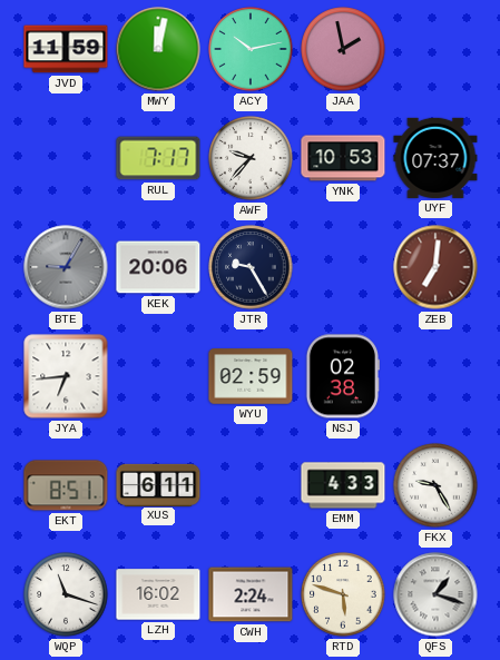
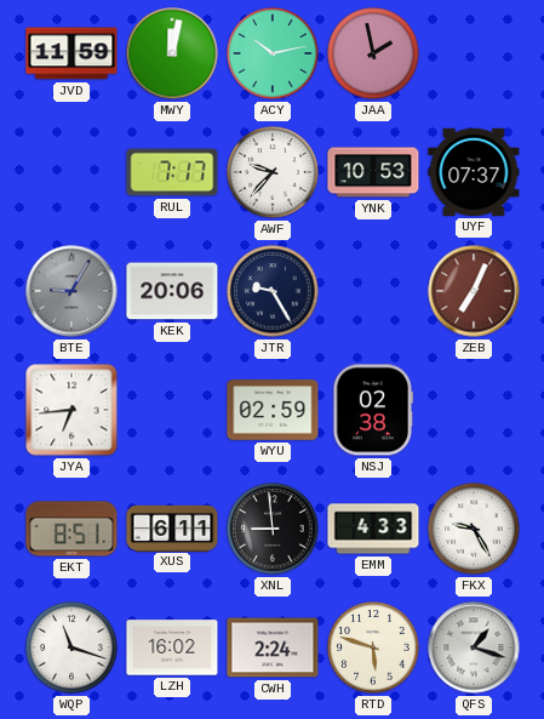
ZEB: 7:01 -> 7:04 (474, 291)
XNL: none -> 8:59 (273, 529)
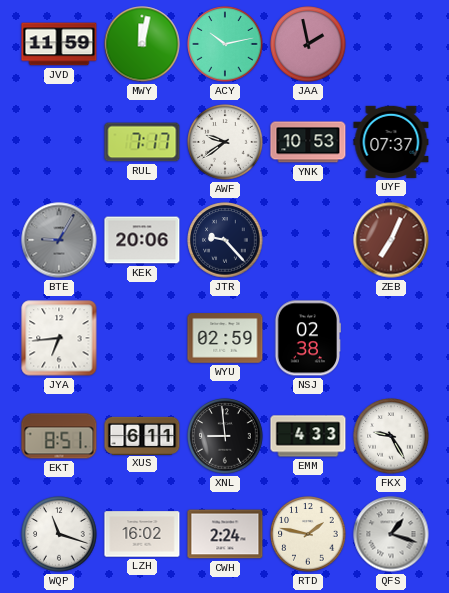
AWF: 9:37 -> 9:39 (225, 142)
JTR: 9:25 -> 9:23 (225, 240)
RTD: 5:48 -> 1:47 (308, 534)
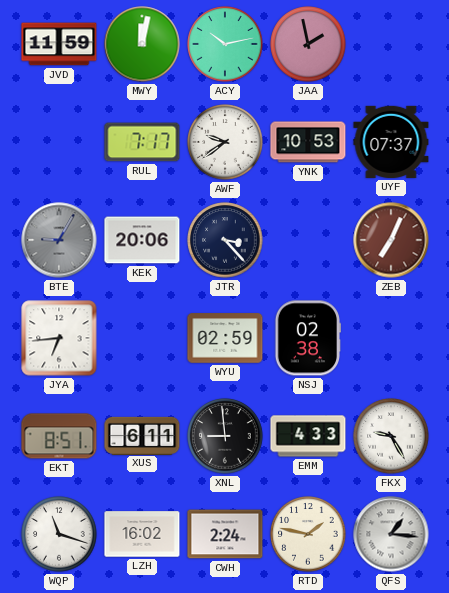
JTR: 9:23 -> 3:23 (225, 240)
QFS: 1:18 -> 1:16 (391, 534)
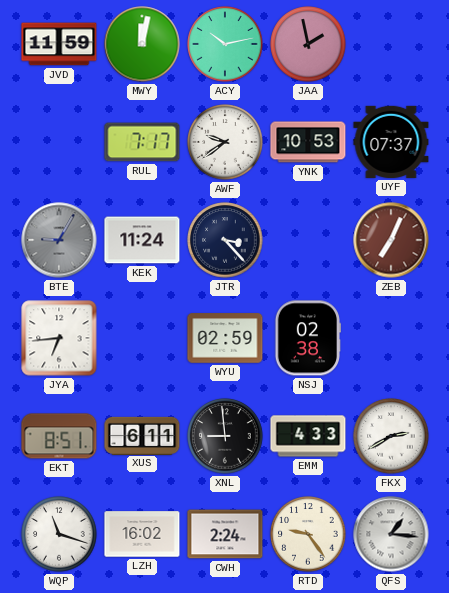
KEK: 20:06 -> 11:24 (142, 240)
FKX: 9:25 -> 2:40 (391, 436)
RTD: 1:47 -> 9:24 (308, 534)
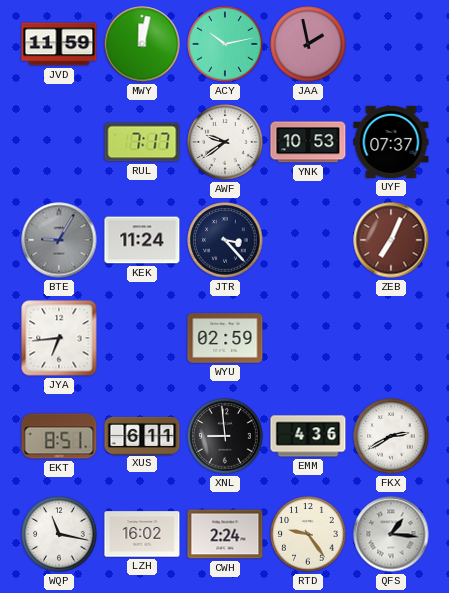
NSJ: 02:38 -> none (307, 338)
EMM: 4:33 -> 4:36 (308, 436)
WQP: 11:18 -> 11:17 (59, 534)
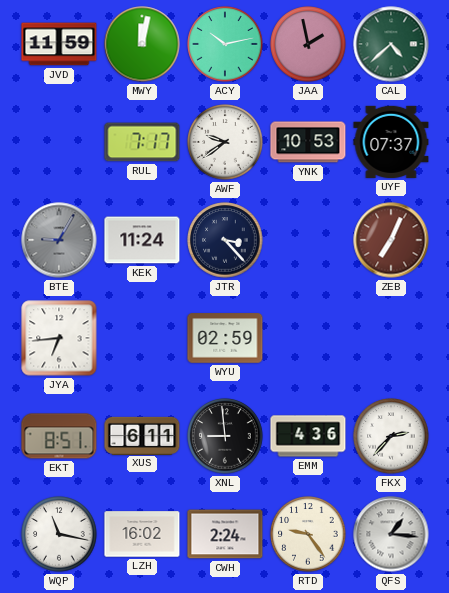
CAL: none -> 4:38 (391, 44)
FKX: 2:40 -> 2:37 (391, 436)
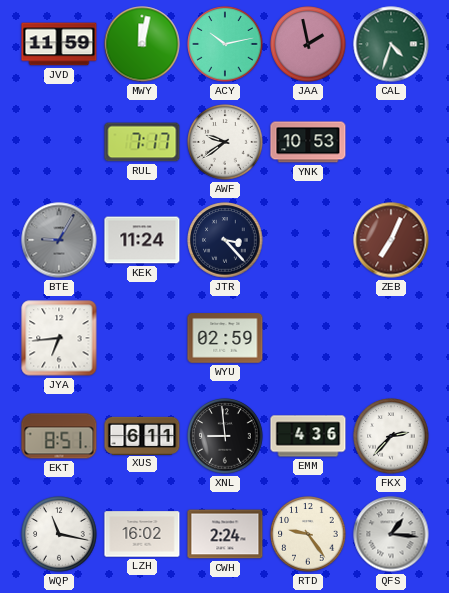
CAL: 4:38 -> 4:33 (391, 44)
UYF: 07:37 -> none (391, 142)
